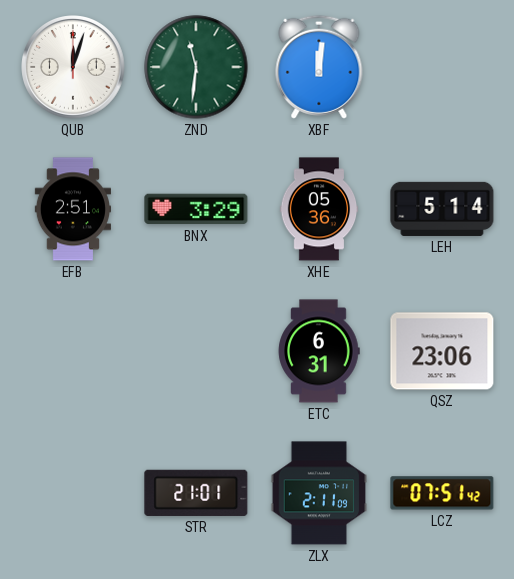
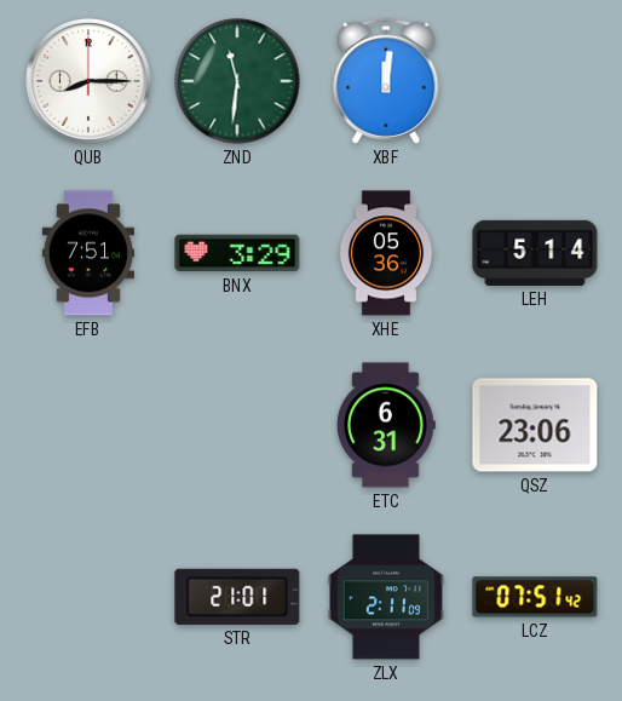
QUB: 12:03 -> 8:15 (88, 81)
EFB: 2:51 -> 7:51 (87, 253)
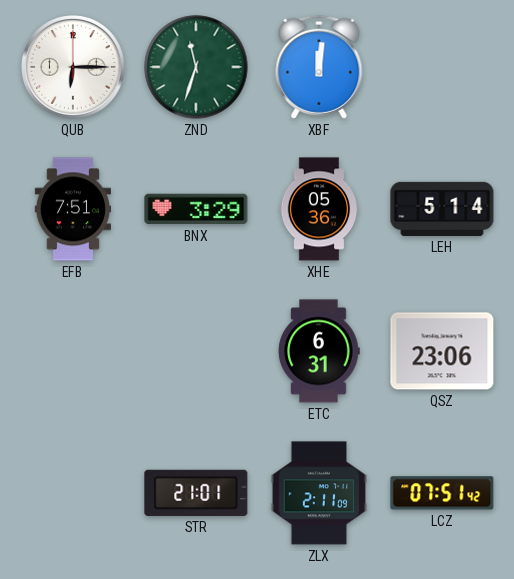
QUB: 8:15 -> 6:15 (73, 67)
ZND: 11:31 -> 11:33 (196, 67)
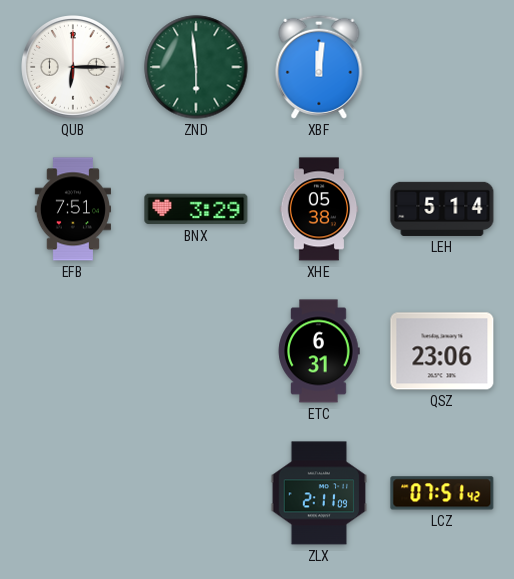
ZND: 11:33 -> 5:59 (196, 67)
XHE: 05:36 -> 05:38 (319, 209)
STR: 21:01 -> none (196, 493)
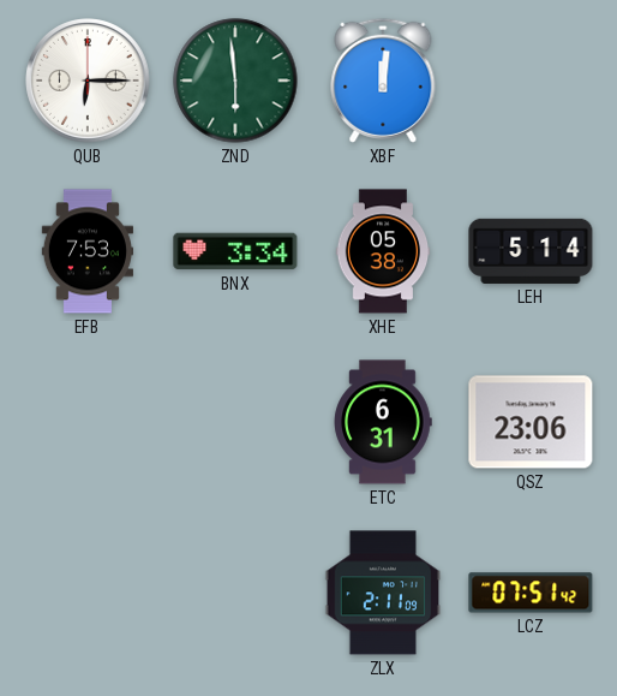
EFB: 7:51 -> 7:53 (86, 251)
BNX: 3:29 -> 3:34 (235, 251)
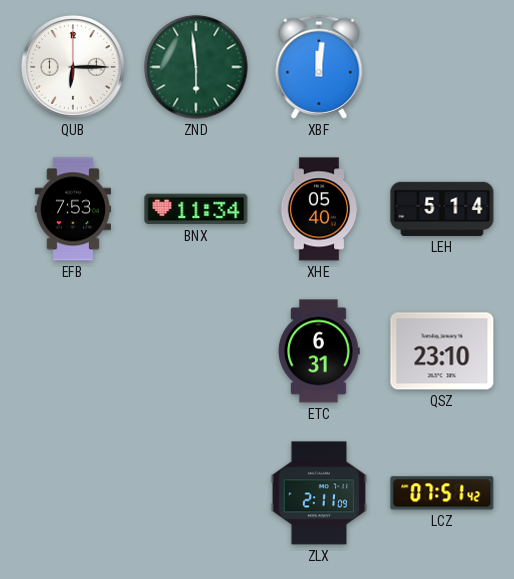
BNX: 3:34 -> 11:34 (196, 209)
XHE: 05:38 -> 05:40 (319, 209)
QSZ: 23:06 -> 23:10 (442, 351)
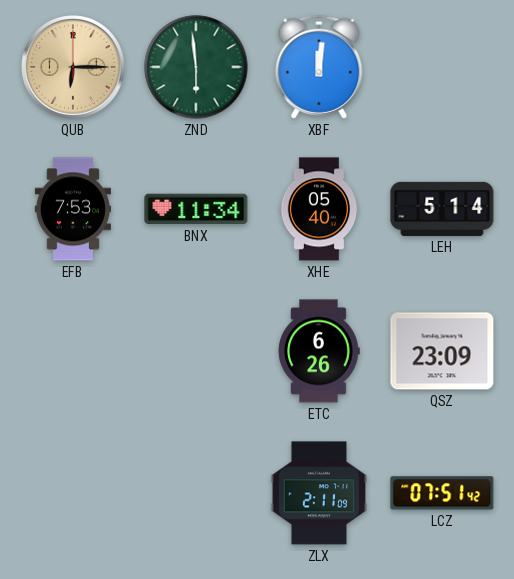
QUB dial: white -> champagne (73, 67)
ETC: 6:31 -> 6:26 (319, 351)
QSZ: 23:10 -> 23:09 (442, 351)
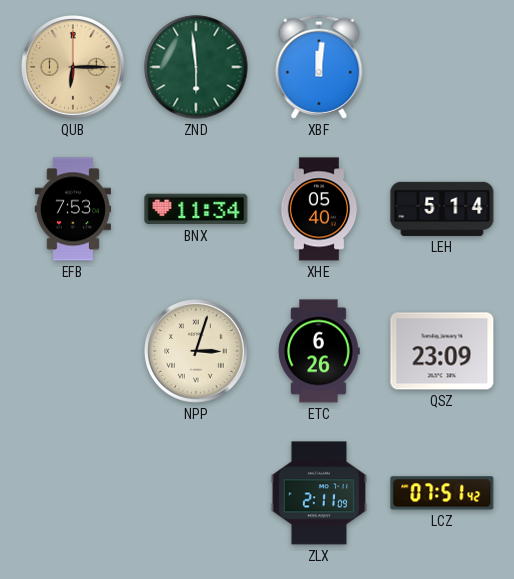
NPP: none -> 3:03 (196, 351)
